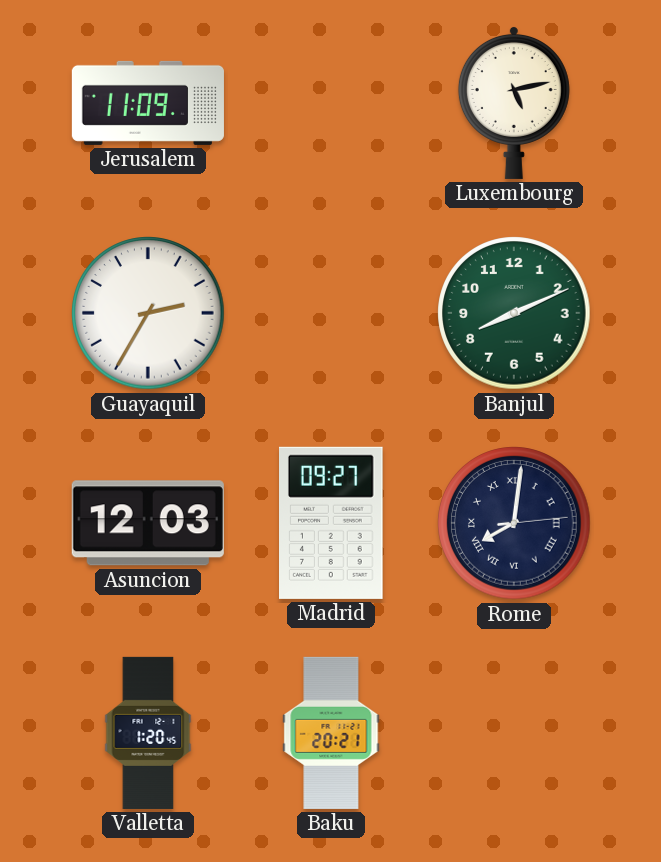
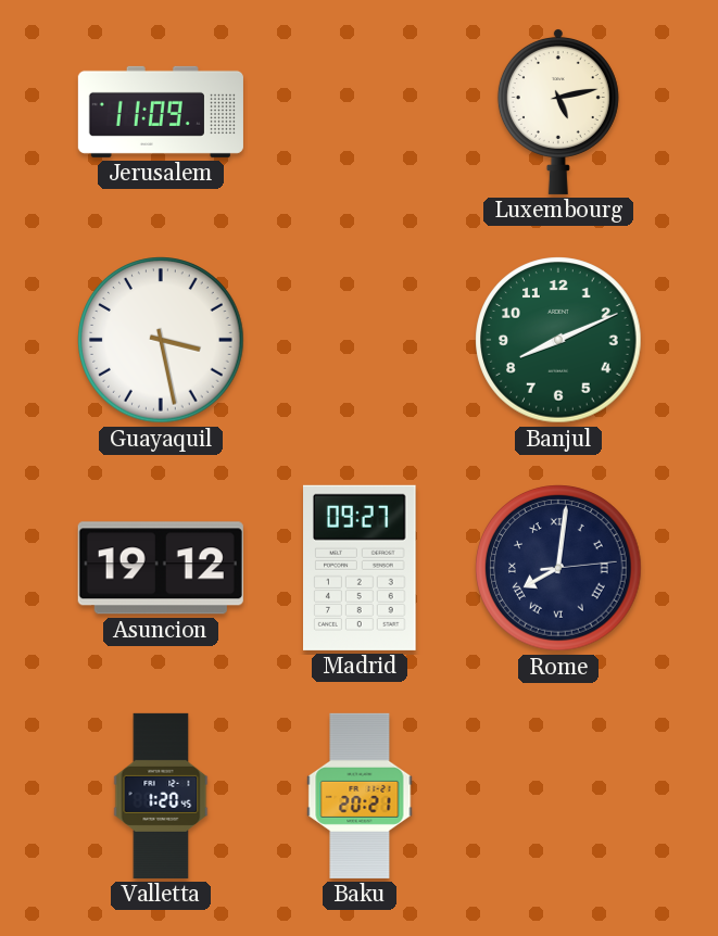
Guayaquil: 2:35 -> 3:28 (161, 340)
Asuncion: 12:03 -> 19:12 (161, 568)
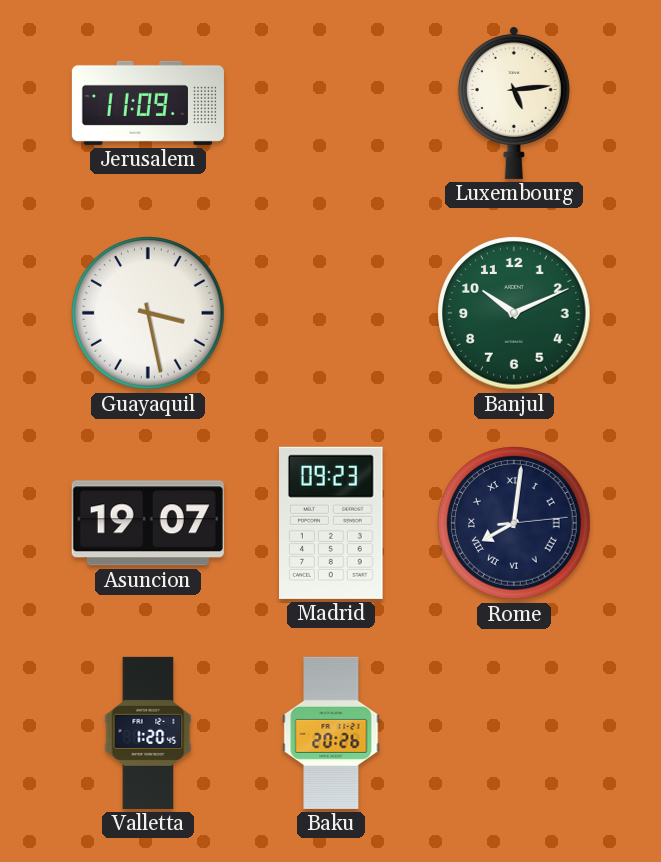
Luxembourg: 5:13 -> 5:14 (514, 102)
Banjul: 8:11 -> 10:11 (514, 313)
Asuncion: 19:12 -> 19:07 (148, 523)
Madrid: 09:27 -> 09:23 (332, 523)
Baku: 20:21 -> 20:26 (331, 733)
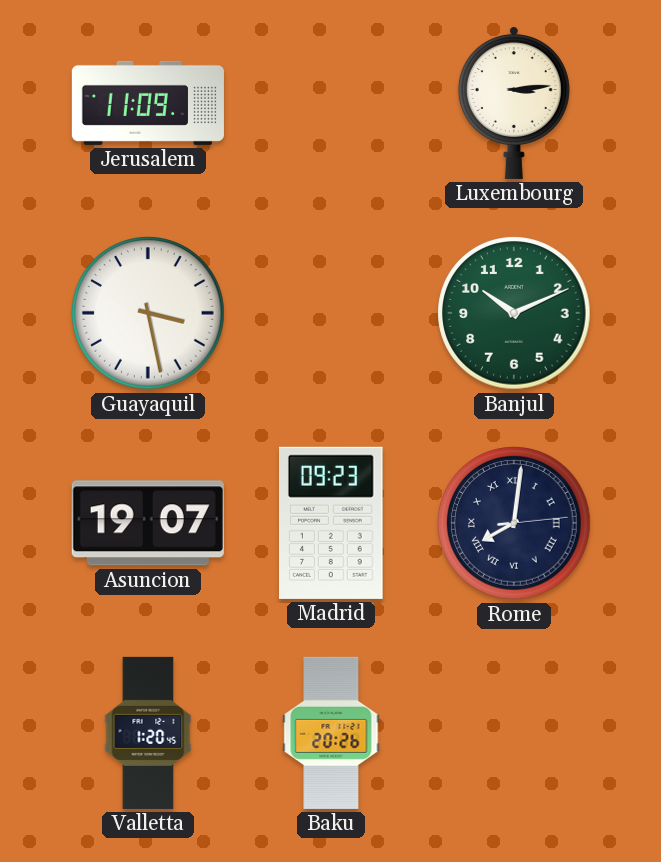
Luxembourg: 5:14 -> 3:14 (514, 102)
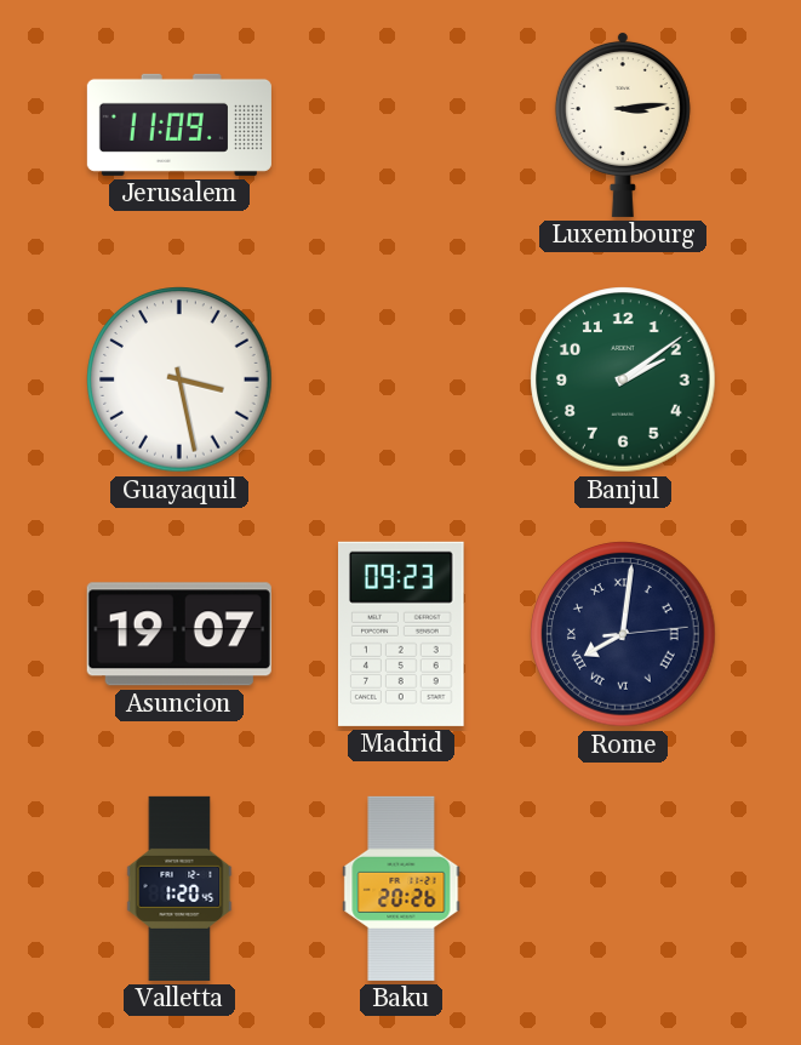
Banjul: 10:11 -> 2:09 (623, 379)
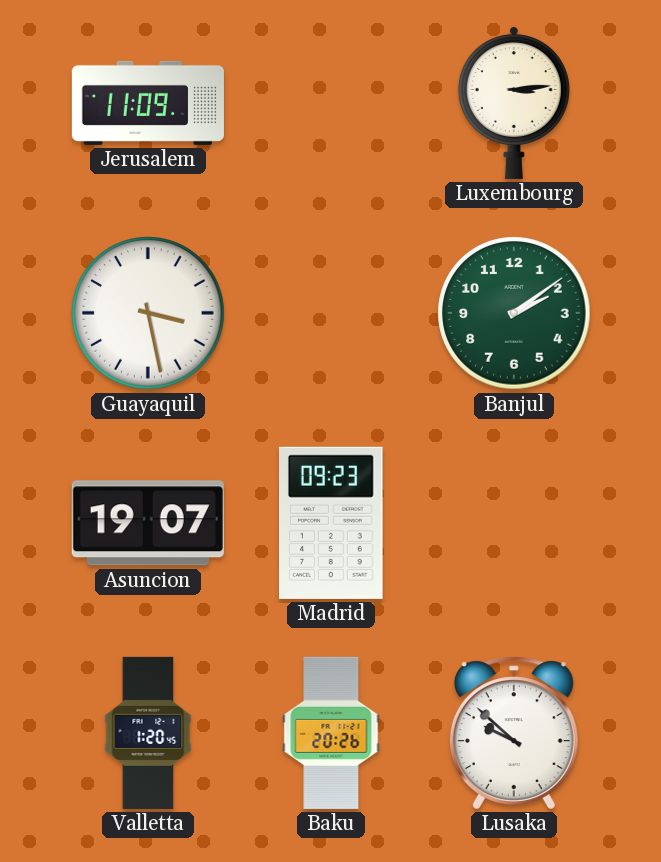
Rome: 8:01 -> none (623, 634)
Lusaka: none -> 9:52 (514, 733)
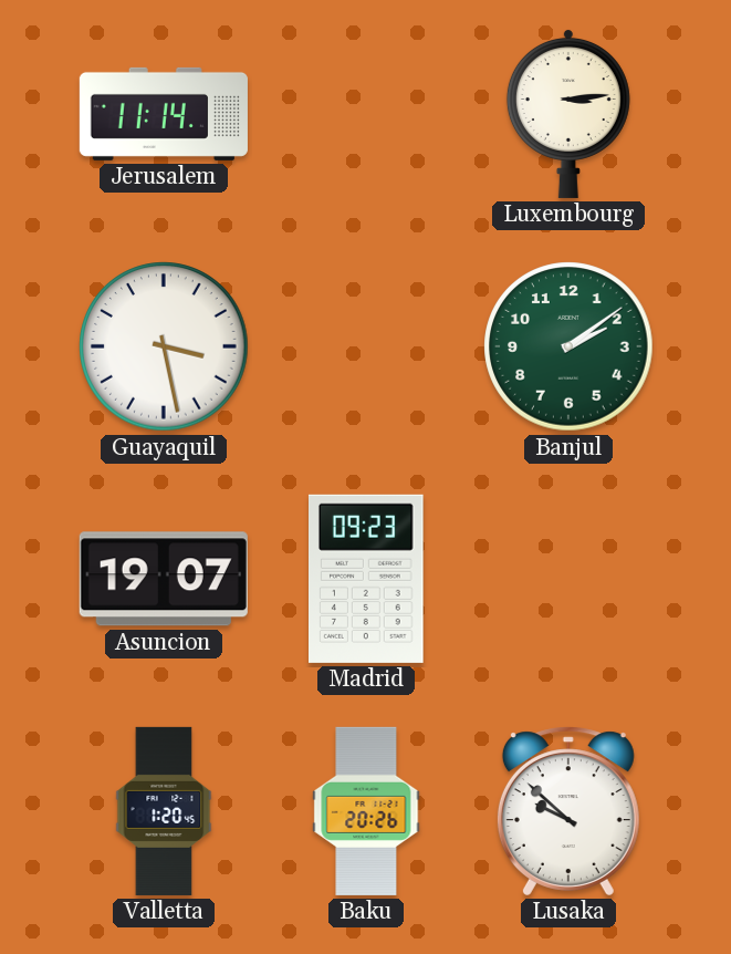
Jerusalem: 11:09 -> 11:14 (164, 114)
